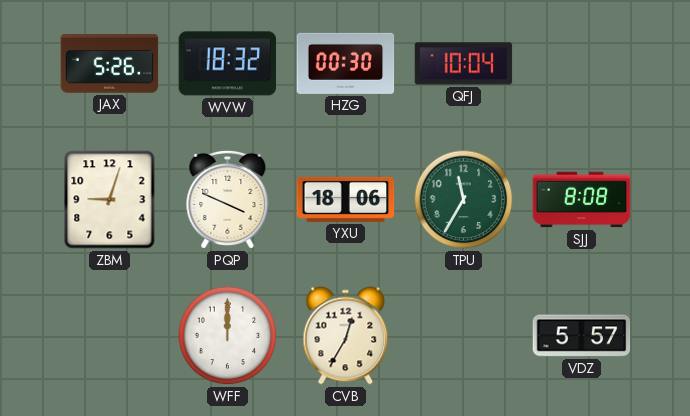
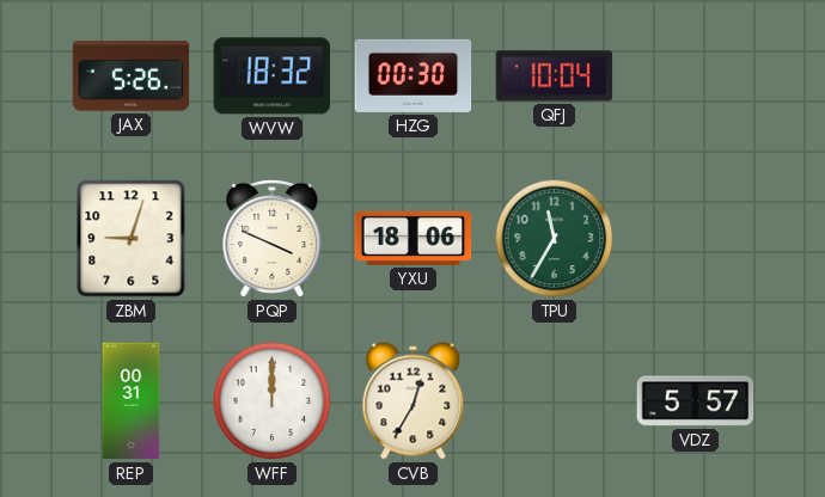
SJJ: 8:08 -> none (582, 200)
REP: none -> 00:31 (132, 401)
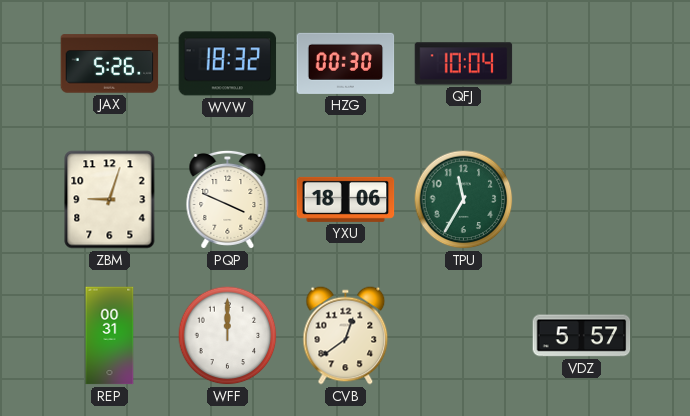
CVB: 12:35 -> 12:39 (346, 336)
